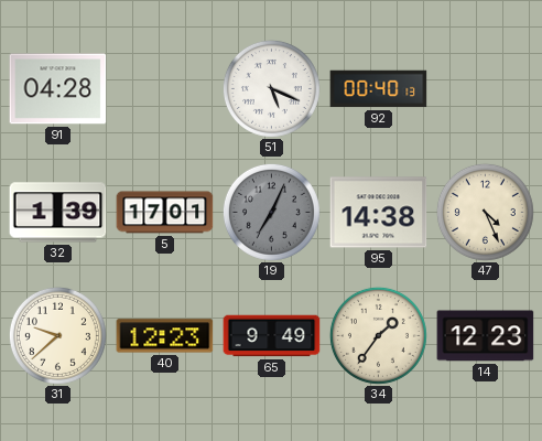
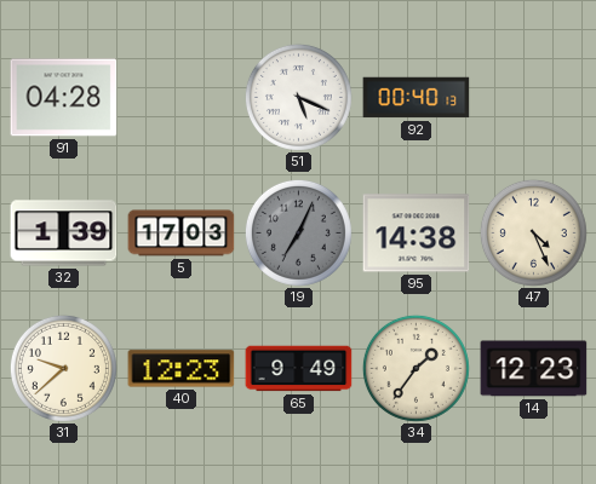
5: 17:01 -> 17:03 (182, 234)
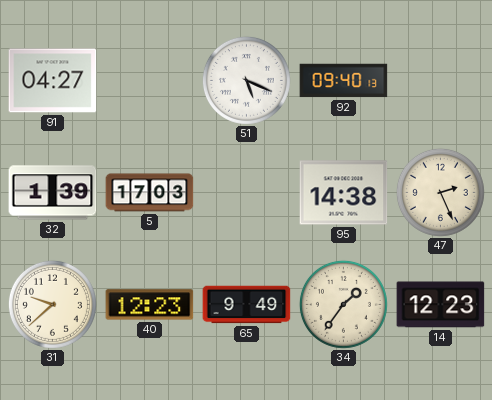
91: 04:28 -> 04:27 (53, 81)
92: 00:40 -> 09:40 (344, 81)
19: 7:04 -> none (298, 232)
47: 4:26 -> 2:26 (440, 192)
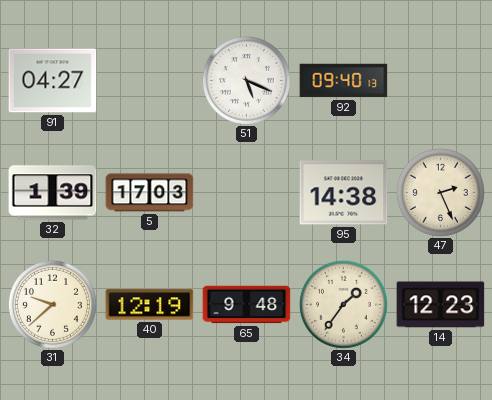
40: 12:23 -> 12:19 (150, 305)
65: 9:49 -> 9:48 (247, 305)
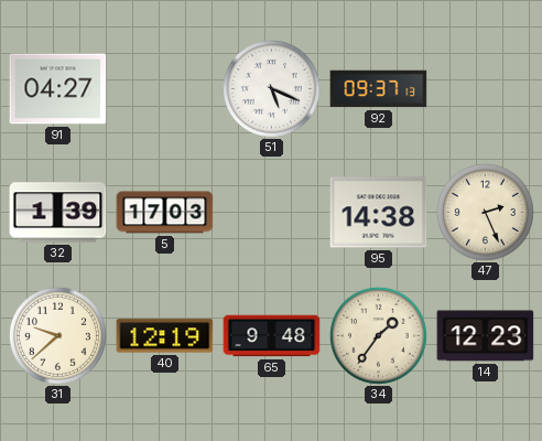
92: 09:40 -> 09:37 (379, 89)
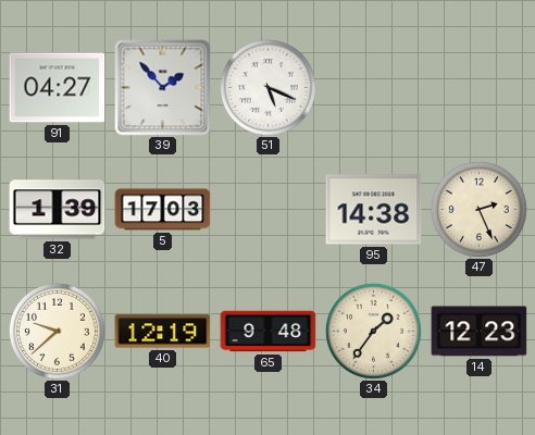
39: none -> 1:53 (163, 88)
92: 09:37 -> none (379, 89)
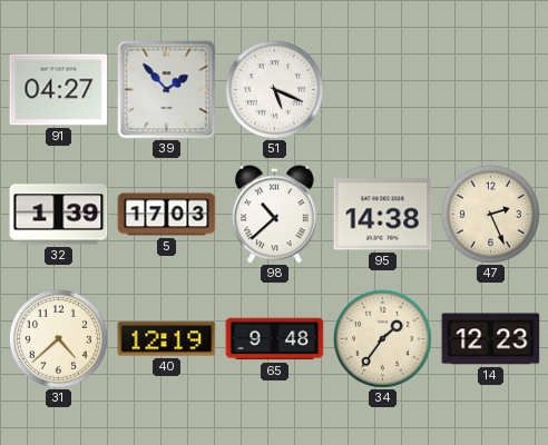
98: none -> 10:38 (275, 215)
31: 9:38 -> 4:38 (58, 338)
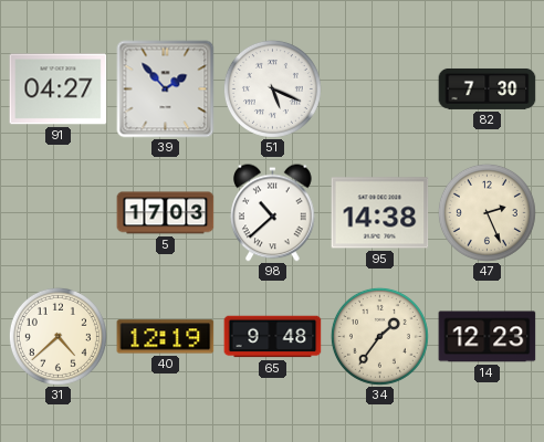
82: none -> 7:30 (488, 88)
32: 1:39 -> none (59, 215)
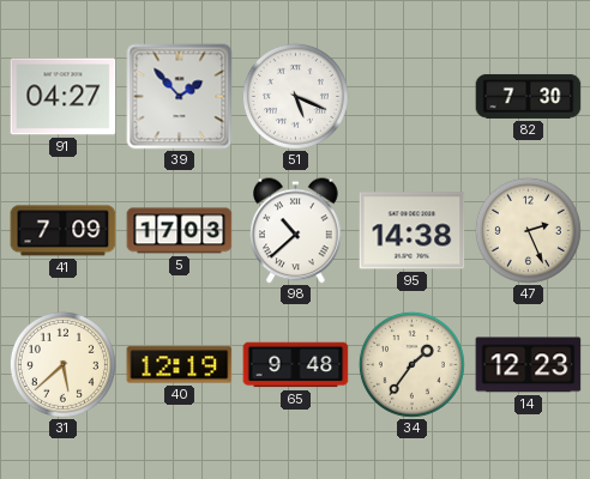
41: none -> 7:09 (64, 231)
31: 4:38 -> 5:38 (62, 364)
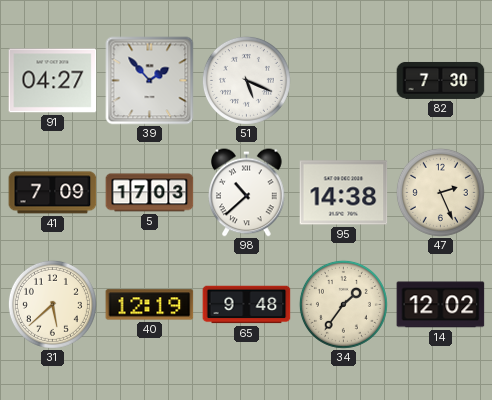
14: 12:23 -> 12:02 (441, 305)
